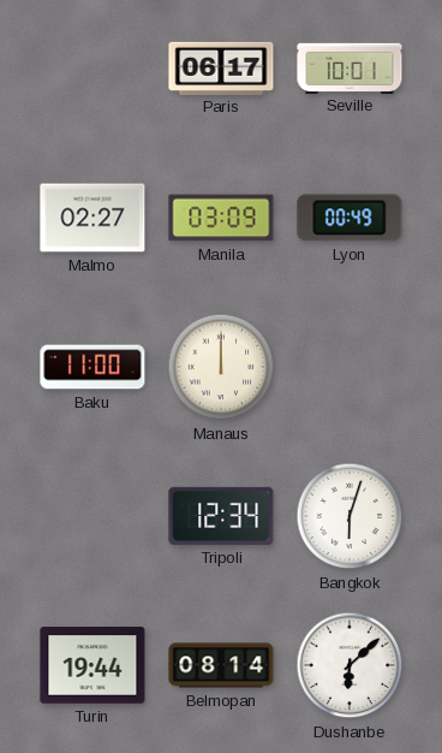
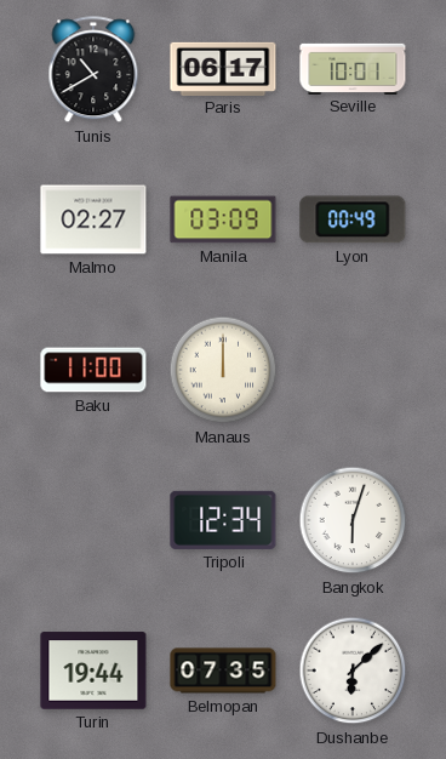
Tunis: none -> 10:40 (93, 70)
Belmopan: 08:14 -> 07:35 (223, 670)
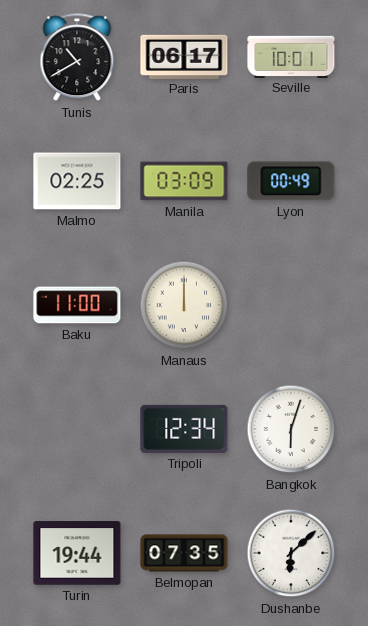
Malmo: 02:27 -> 02:25 (77, 181)
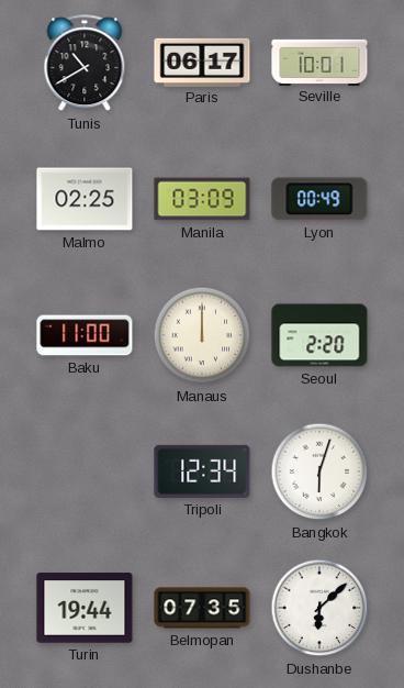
Seoul: none -> 2:20 (319, 335)
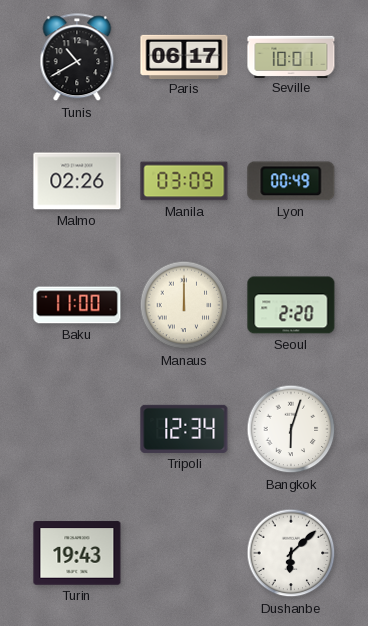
Malmo: 02:25 -> 02:26 (77, 181)
Turin: 19:44 -> 19:43 (77, 553)
Belmopan: 07:35 -> none (202, 608)
